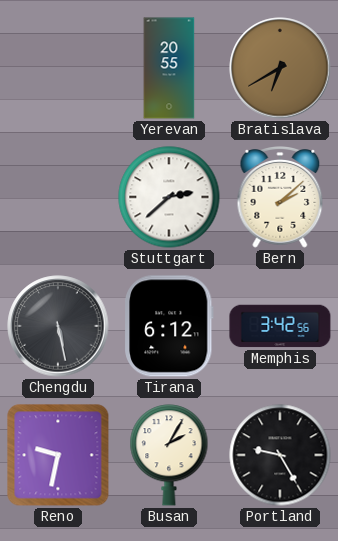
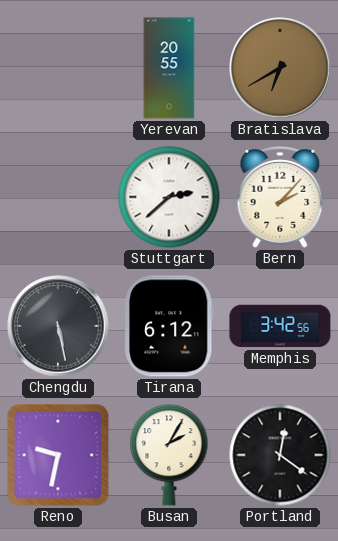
Bern: 2:08 -> 2:07 (280, 198)
Portland: 9:25 -> 12:21 (280, 455)
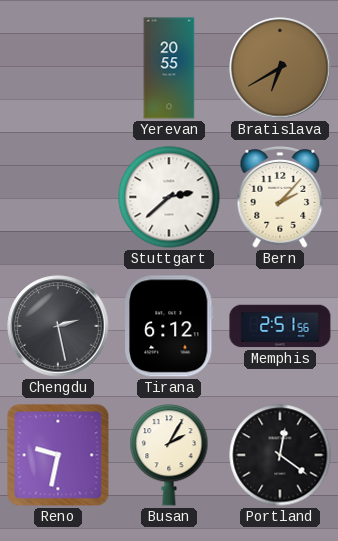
Chengdu: 5:28 -> 2:28 (58, 326)
Memphis: 3:42 -> 2:51 (280, 326)
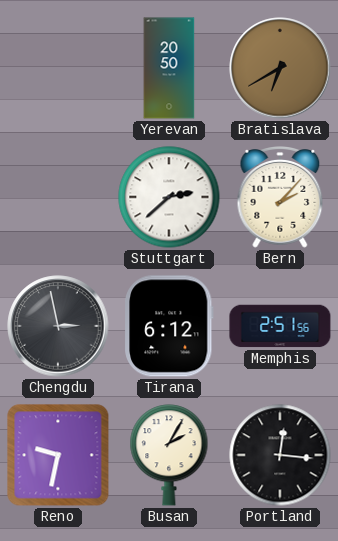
Yerevan: 20:55 -> 20:50 (169, 68)
Chengdu: 2:28 -> 2:58 (58, 326)
Portland: 12:21 -> 12:16 (280, 455)
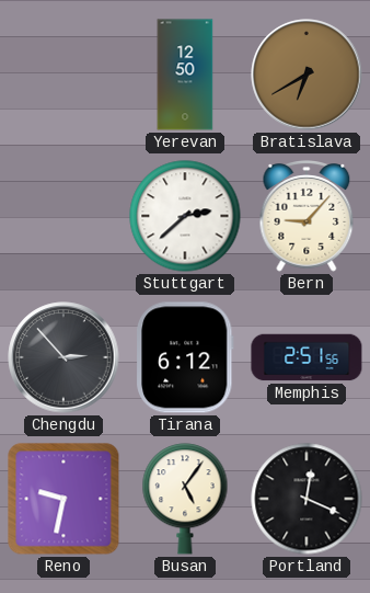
Yerevan: 20:50 -> 12:50 (185, 75)
Bern: 2:07 -> 9:07 (307, 217)
Chengdu: 2:58 -> 2:53 (63, 357)
Busan: 2:05 -> 5:06 (185, 499)
Portland: 12:16 -> 12:19 (307, 499)
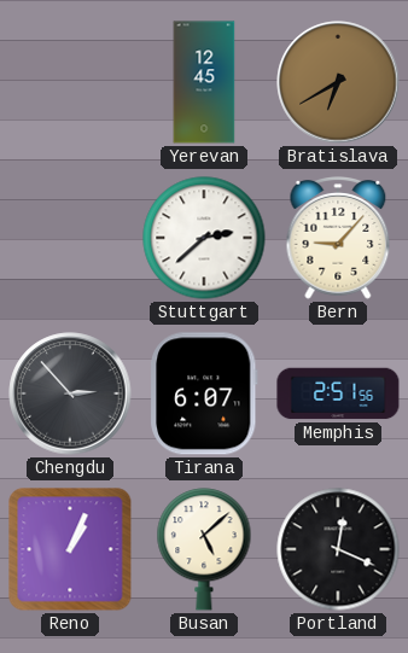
Yerevan: 12:50 -> 12:45 (204, 82)
Tirana: 6:12 -> 6:07 (205, 393)
Reno: 9:32 -> 1:04 (70, 549)
Busan: 5:06 -> 5:08 (204, 549)
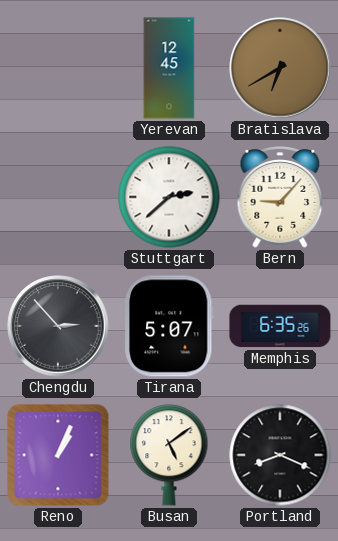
Tirana: 6:07 -> 5:07 (170, 326)
Memphis: 2:51 -> 6:35 (280, 326)
Busan: 5:08 -> 5:09 (169, 455)
Portland: 12:19 -> 8:19 (280, 455)
